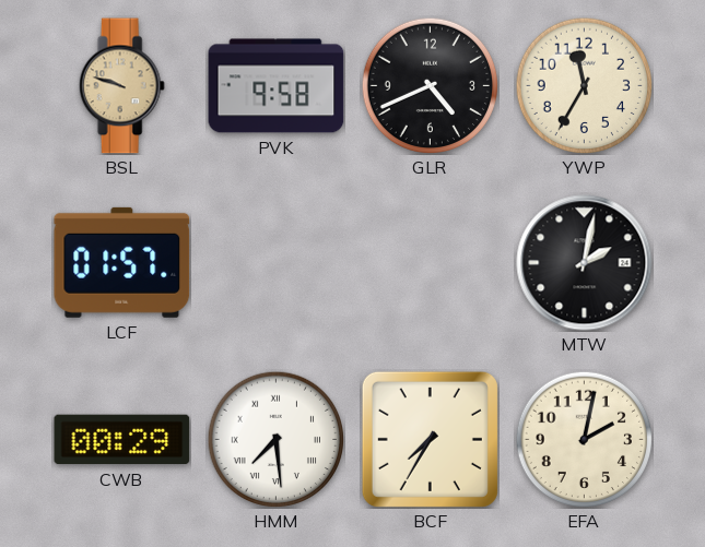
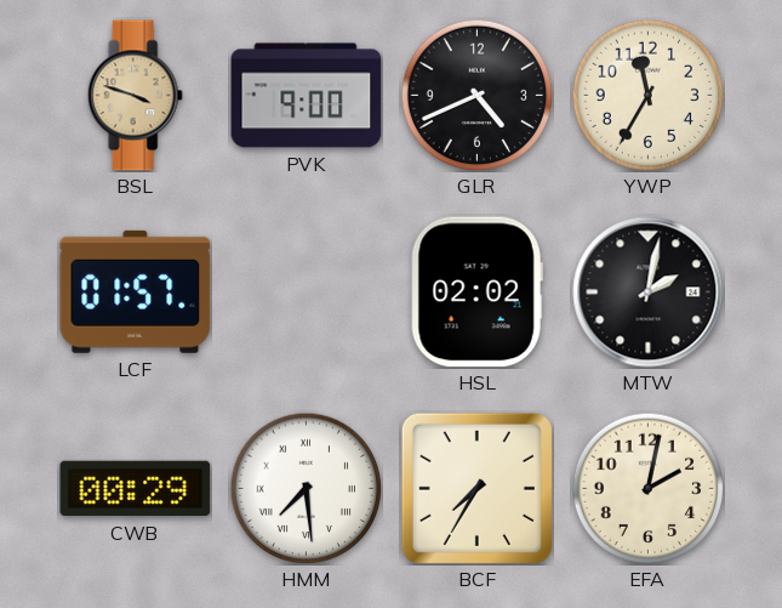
BSL: 9:48 -> 3:48 (135, 96)
PVK: 9:58 -> 9:00 (307, 96)
HSL: none -> 02:02 (476, 292)
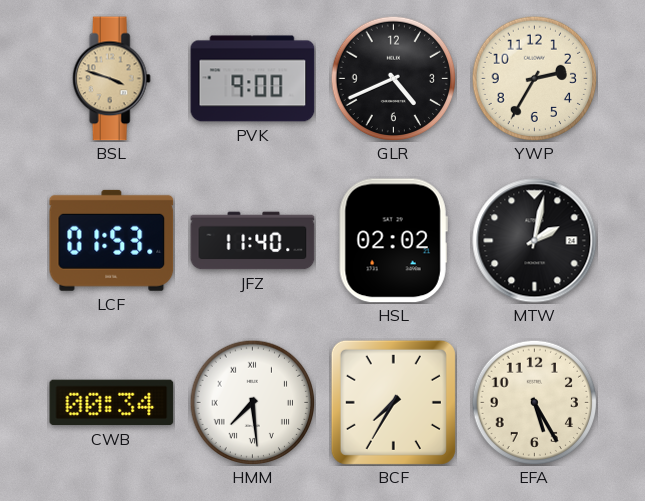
YWP: 11:35 -> 2:35 (534, 78)
LCF: 01:57 -> 01:53 (112, 240)
JFZ: none -> 11:40 (253, 241)
CWB: 00:29 -> 00:34 (112, 403)
EFA: 2:02 -> 5:25 (534, 402)
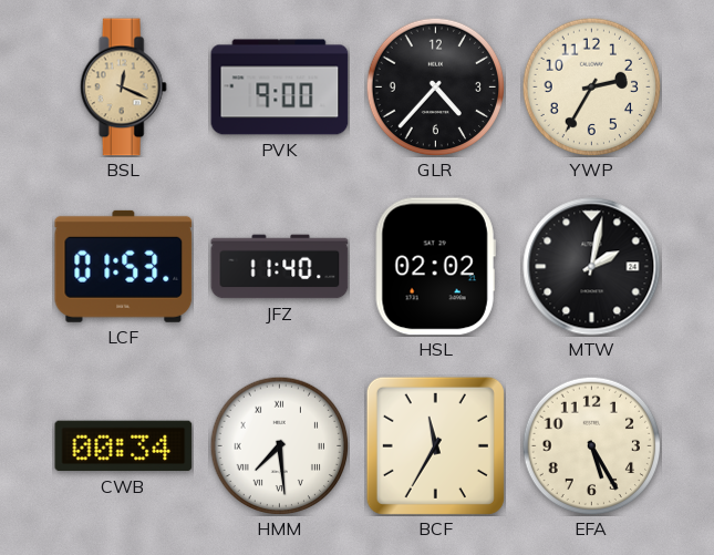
BSL: 3:48 -> 12:19 (123, 88)
GLR: 4:41 -> 4:37 (435, 86)
BCF: 7:35 -> 11:35 (435, 445)
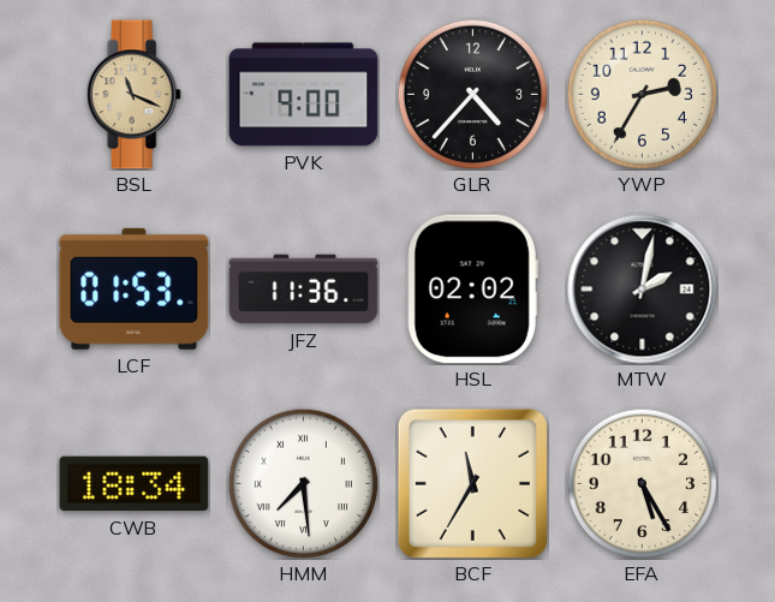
BSL: 12:19 -> 11:19 (133, 95)
JFZ: 11:40 -> 11:36 (304, 290)
CWB: 00:34 -> 18:34 (135, 484)
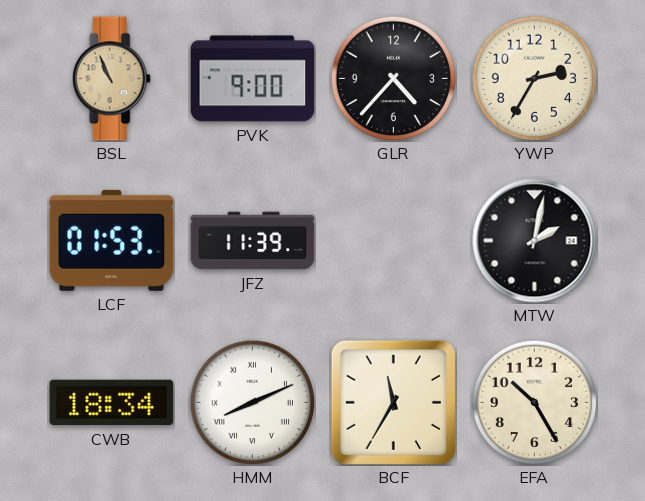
BSL: 11:19 -> 10:56 (111, 79)
JFZ: 11:36 -> 11:39 (253, 241)
HSL: 02:02 -> none (472, 290)
HMM: 7:29 -> 8:11 (252, 402)
EFA: 5:25 -> 10:25 (534, 402)
